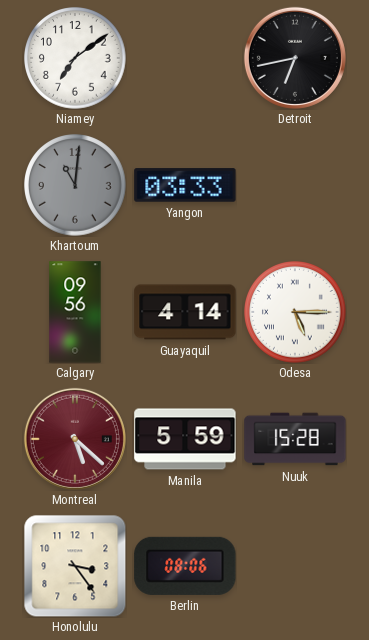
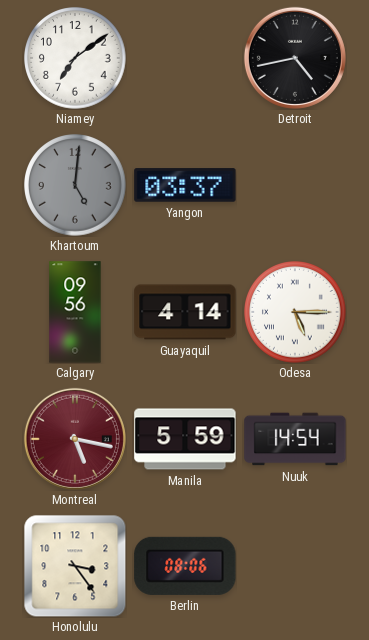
Detroit: 6:43 -> 4:43 (295, 58)
Khartoum: 11:01 -> 5:01 (75, 185)
Yangon: 03:33 -> 03:37 (185, 185)
Montreal: 5:22 -> 5:17 (75, 439)
Nuuk: 15:28 -> 14:54 (295, 439)
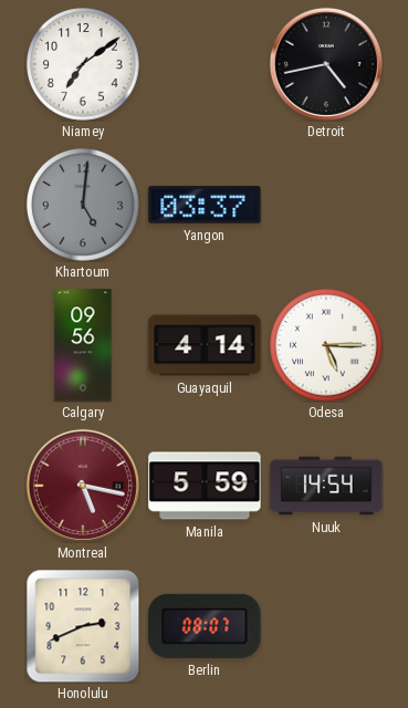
Honolulu: 3:24 -> 2:41 (83, 626)
Berlin: 08:06 -> 08:07 (205, 626)
